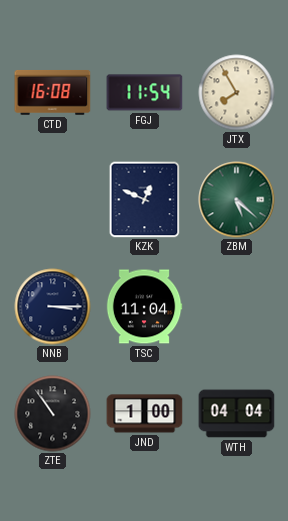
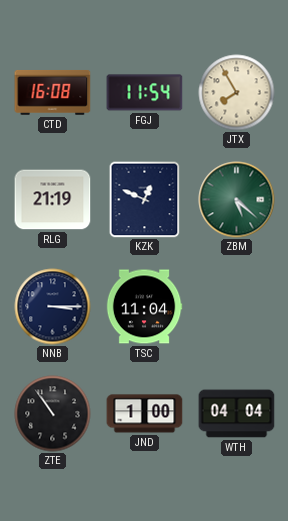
RLG: none -> 21:19 (53, 200)
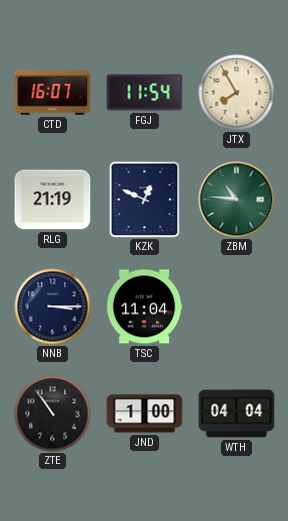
CTD: 16:08 -> 16:07 (53, 92)
ZBM: 5:22 -> 10:46 (237, 200)
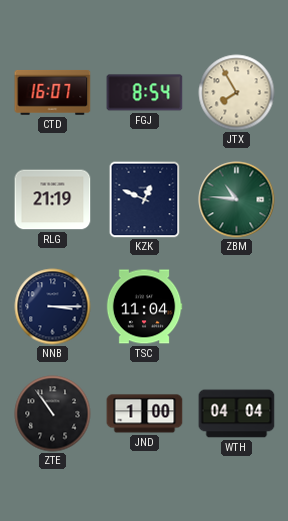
FGJ: 11:54 -> 8:54 (145, 93)
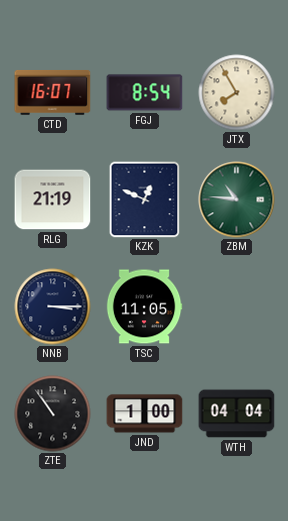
TSC: 11:04 -> 11:05 (144, 307)
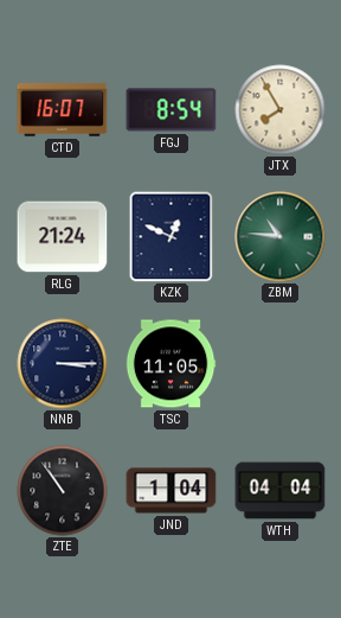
RLG: 21:19 -> 21:24 (63, 237)
JND: 1:00 -> 1:04 (172, 491)
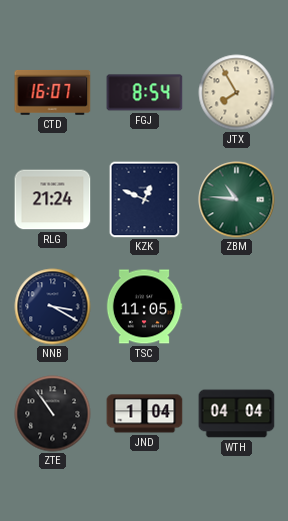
NNB: 3:15 -> 3:20 (53, 307)
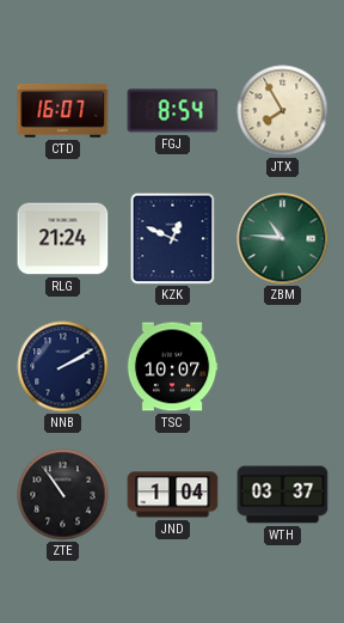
NNB: 3:20 -> 2:10 (63, 367)
TSC: 11:05 -> 10:07 (172, 367)
WTH: 04:04 -> 03:37 (283, 495)
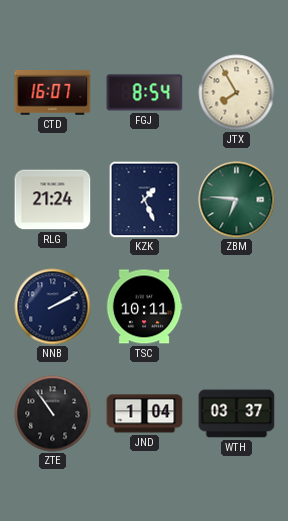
KZK: 12:49 -> 1:26 (145, 199)
ZBM: 10:46 -> 6:46 (237, 200)
TSC: 10:07 -> 10:11 (144, 307)
